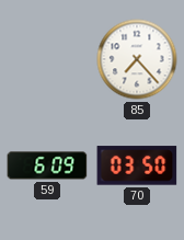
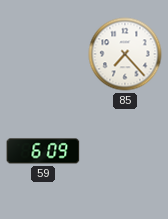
70: 03:50 -> none (137, 165)
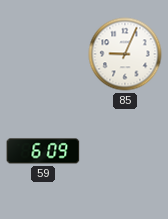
85: 7:23 -> 9:04 (125, 54)
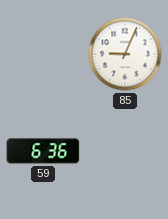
59: 6:09 -> 6:36 (43, 151)
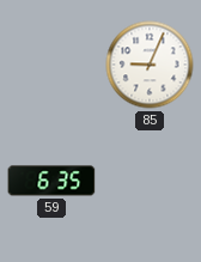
59: 6:36 -> 6:35 (51, 181)
